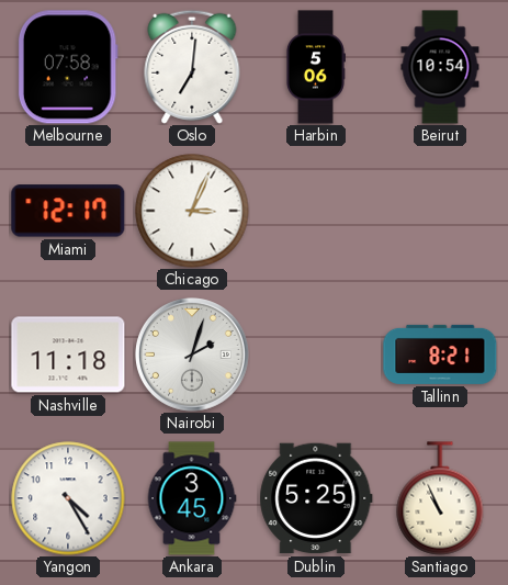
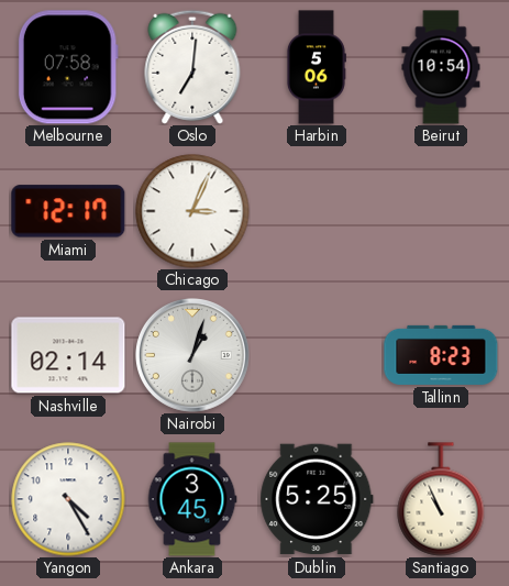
Nashville: 11:18 -> 02:14 (68, 355)
Nairobi: 2:03 -> 1:03 (193, 356)
Tallinn: 8:21 -> 8:23 (441, 355)
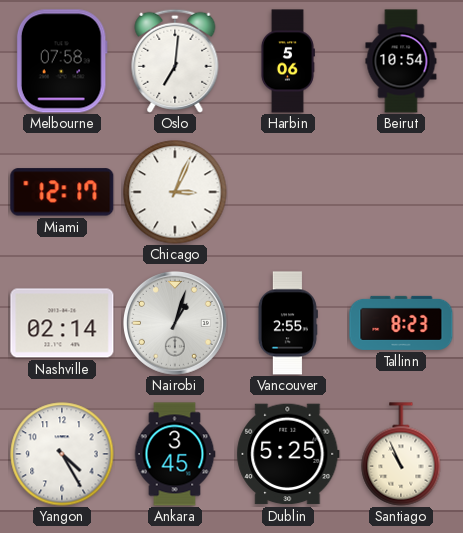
Vancouver: none -> 2:55 (287, 323)
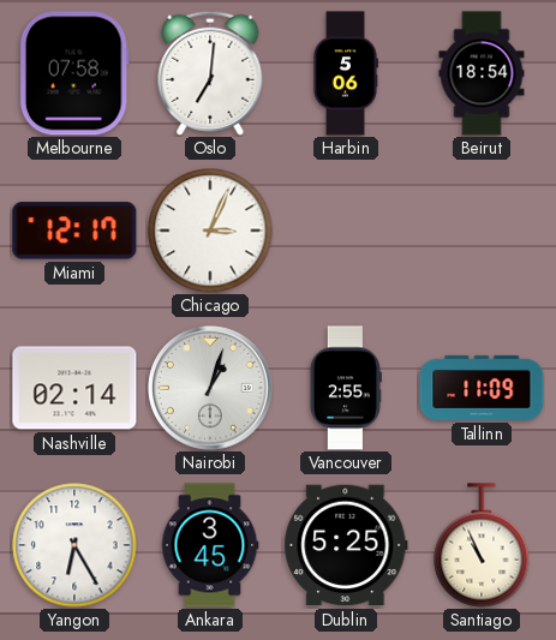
Beirut: 10:54 -> 18:54 (482, 73)
Tallinn: 8:23 -> 11:09 (482, 388)
Yangon: 4:25 -> 6:25 (74, 545)
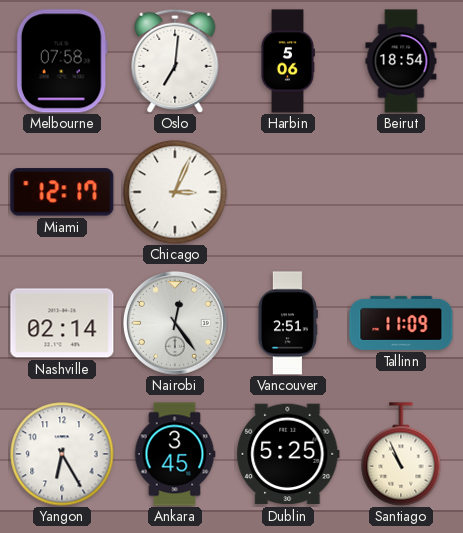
Nairobi: 1:03 -> 12:24 (176, 324)
Vancouver: 2:55 -> 2:51 (287, 323)
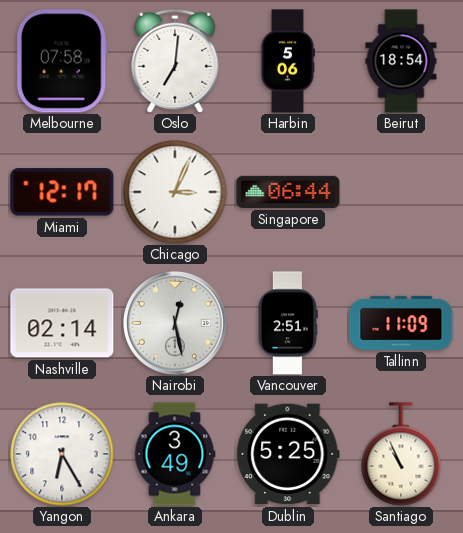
Singapore: none -> 06:44 (288, 192)
Nairobi: 12:24 -> 12:28 (176, 324)
Ankara: 3:45 -> 3:49 (175, 454)
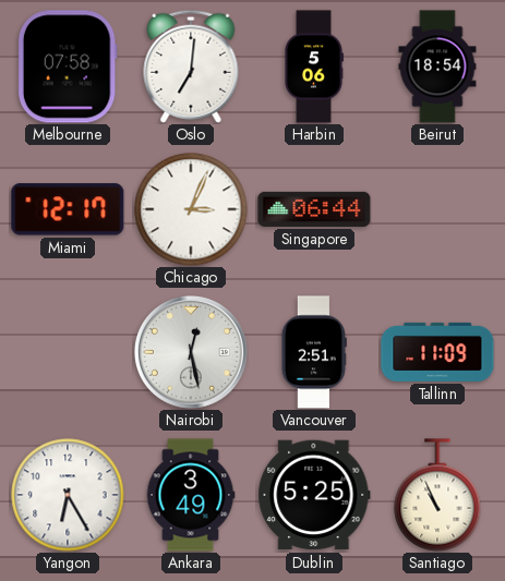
Nashville: 02:14 -> none (62, 323)
